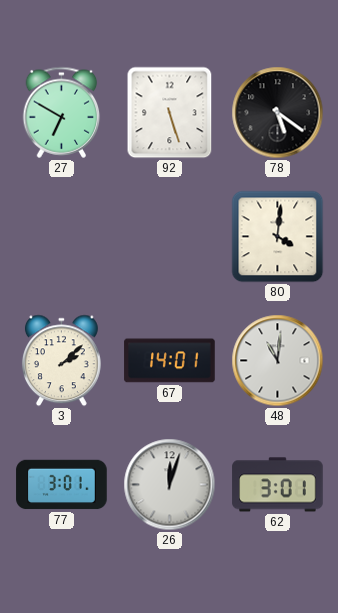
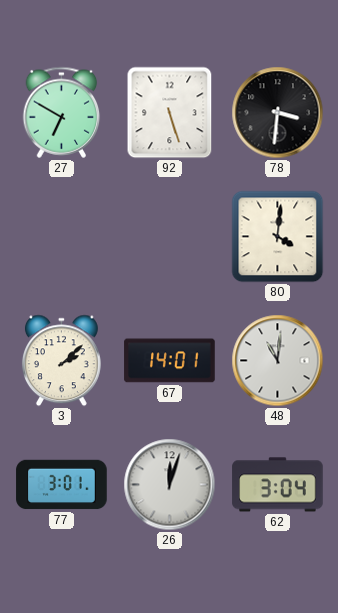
78: 5:21 -> 3:31 (278, 113)
62: 3:01 -> 3:04 (278, 485)
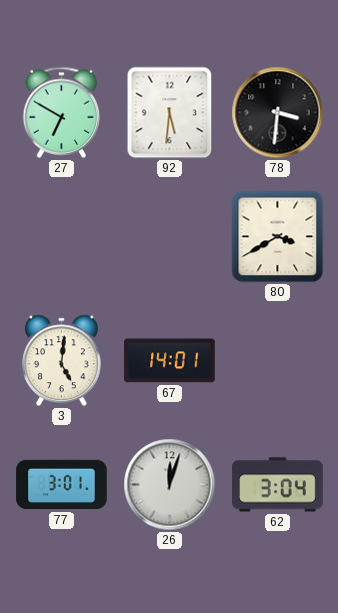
92: 5:27 -> 5:31 (170, 113)
80: 4:01 -> 3:40 (278, 237)
3: 2:08 -> 5:01 (61, 361)
48: 11:01 -> none (278, 361)
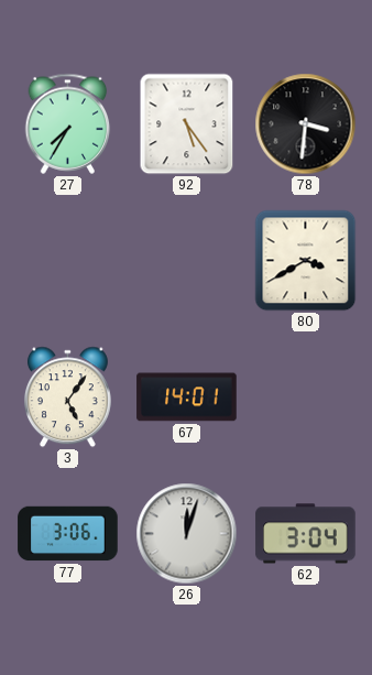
27: 6:50 -> 7:35 (68, 123)
92: 5:31 -> 5:24 (187, 124)
3: 5:01 -> 5:06 (67, 398)
77: 3:01 -> 3:06 (68, 534)
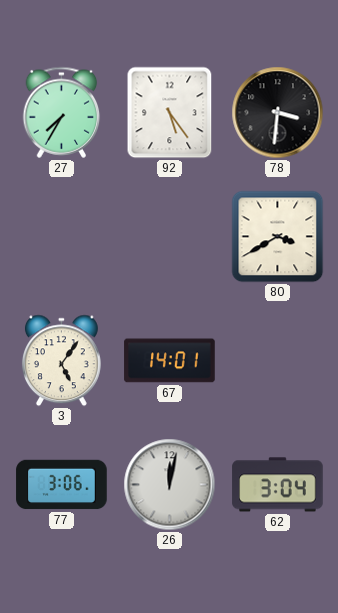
26: 12:03 -> 12:02 (170, 485)
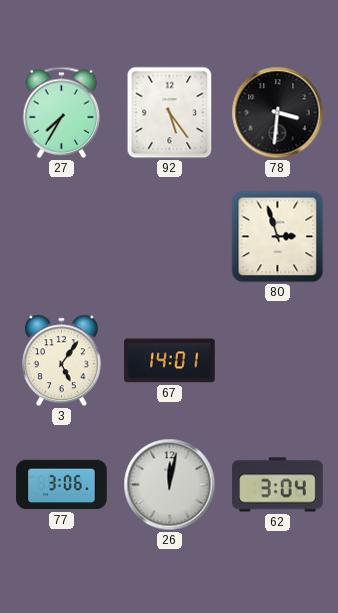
80: 3:40 -> 2:57 (278, 237)
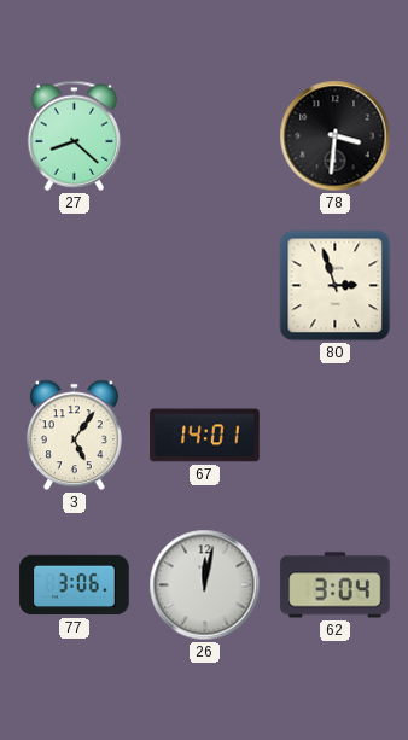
27: 7:35 -> 8:22 (75, 135)
92: 5:24 -> none (170, 113)
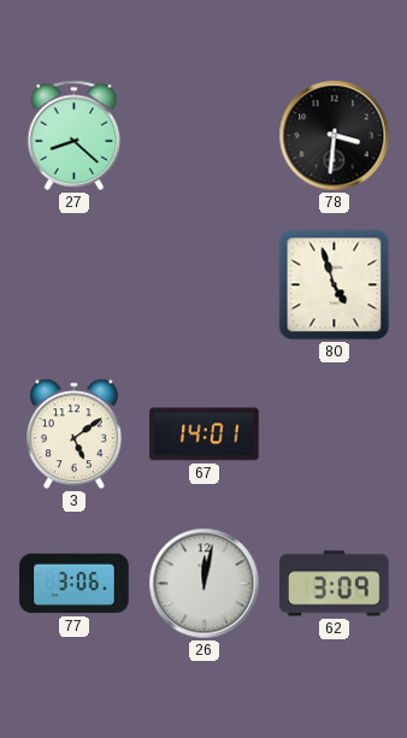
80: 2:57 -> 4:57 (335, 285)
3: 5:06 -> 5:09 (73, 435)
62: 3:04 -> 3:09 (335, 584)
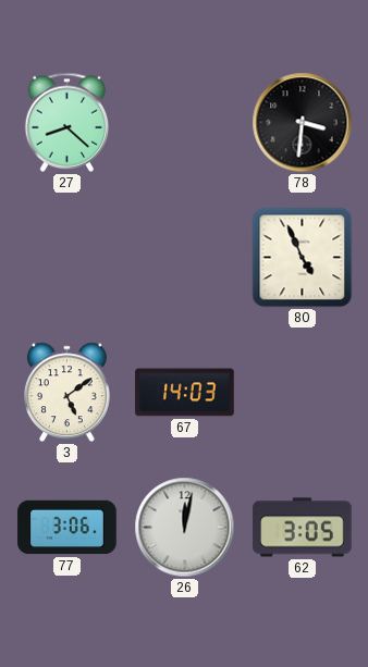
80: 4:57 -> 4:56 (303, 258)
67: 14:01 -> 14:03 (185, 393)
62: 3:09 -> 3:05 (303, 528)
